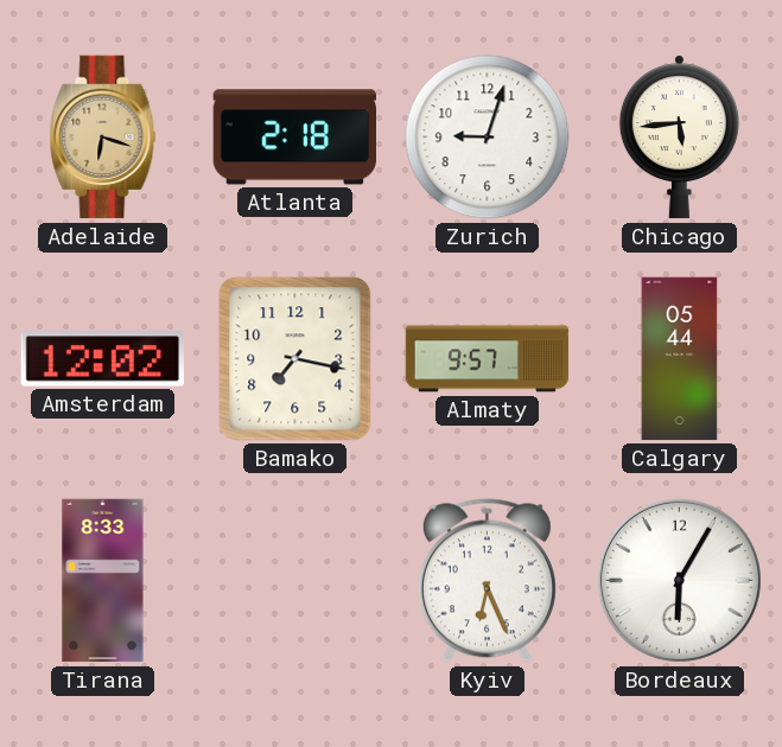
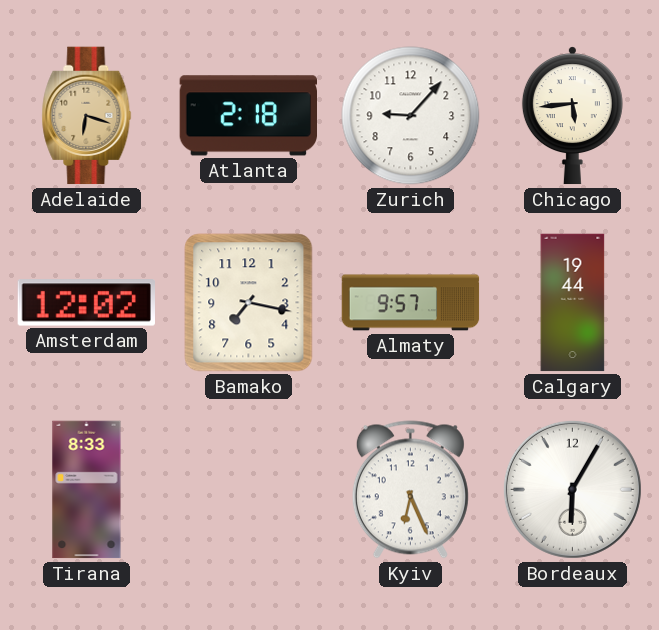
Zurich: 9:03 -> 9:07 (411, 116)
Calgary: 05:44 -> 19:44 (573, 303)
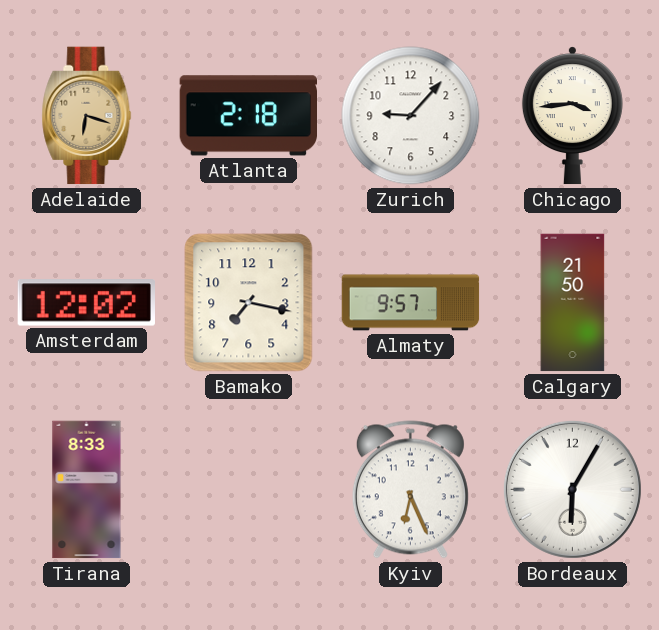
Chicago: 5:44 -> 3:44 (572, 116)
Calgary: 19:44 -> 21:50 (573, 303)
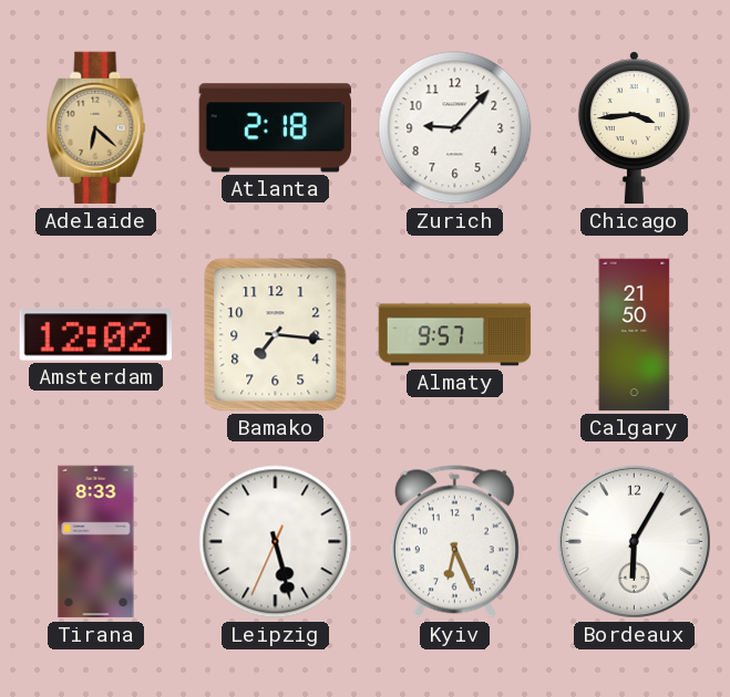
Adelaide: 6:18 -> 6:22 (96, 128)
Bamako: 7:17 -> 7:16 (276, 335)
Leipzig: none -> 5:27 (276, 542)
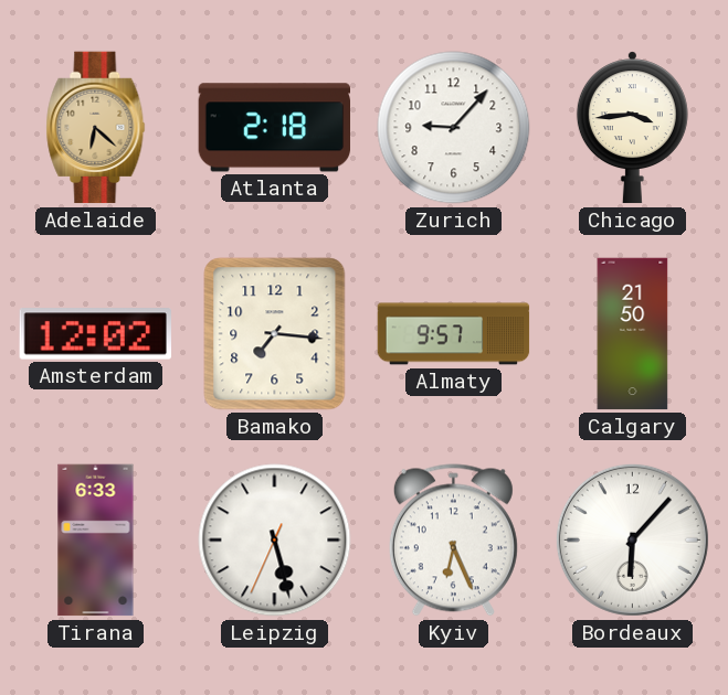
Tirana: 8:33 -> 6:33 (96, 541)
Bordeaux: 6:05 -> 6:07 (632, 539)
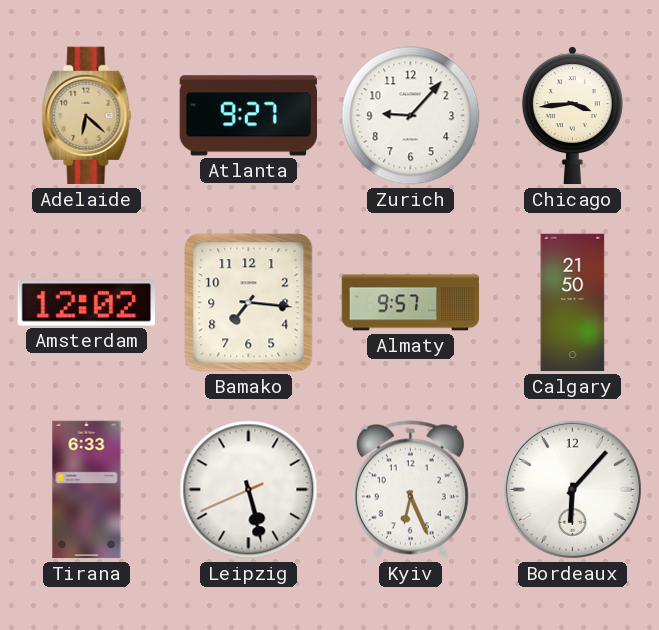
Atlanta: 2:18 -> 9:27 (249, 116)
Leipzig: 5:27:34 -> 5:27:41 (249, 490)
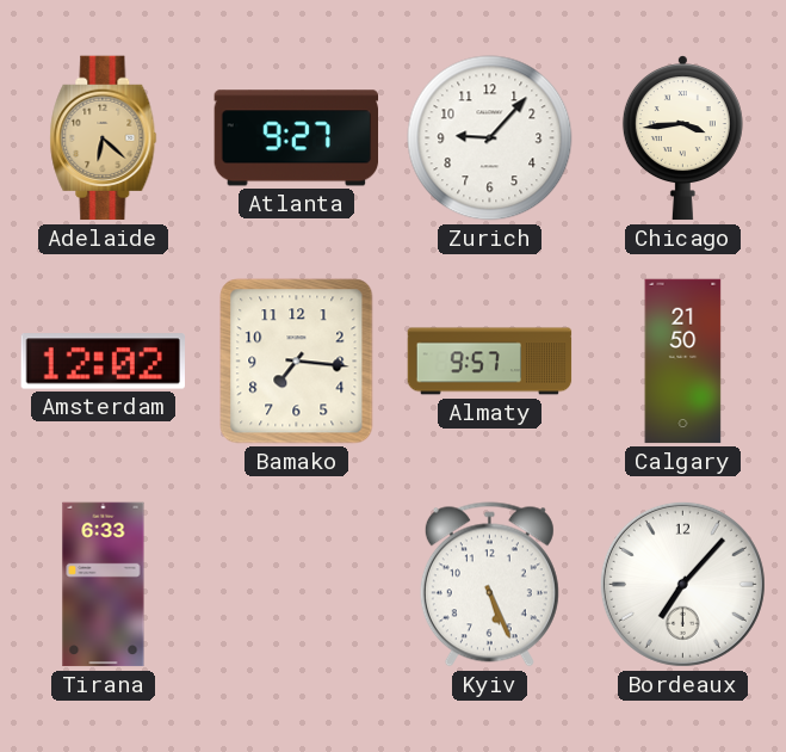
Leipzig: 5:27 -> none (249, 490)
Kyiv: 6:26 -> 5:26 (489, 585)
Bordeaux: 6:07 -> 7:07 (682, 584)
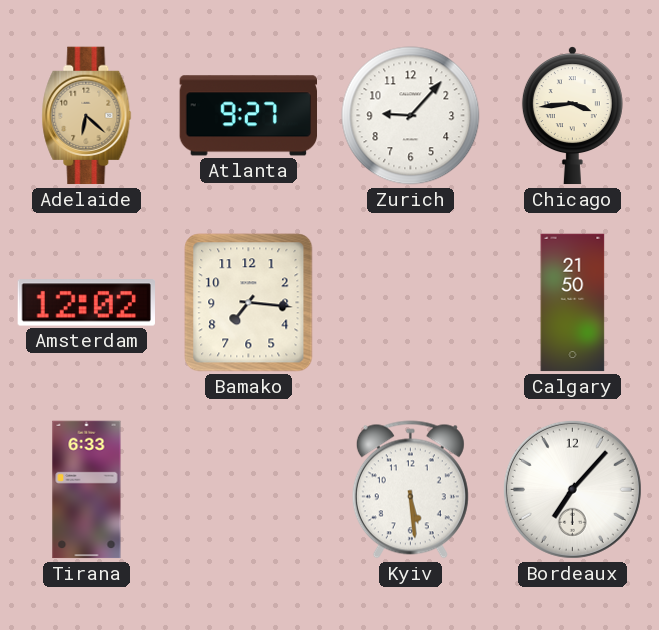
Almaty: 9:57 -> none (490, 362)
Kyiv: 5:26 -> 5:29 (410, 490)
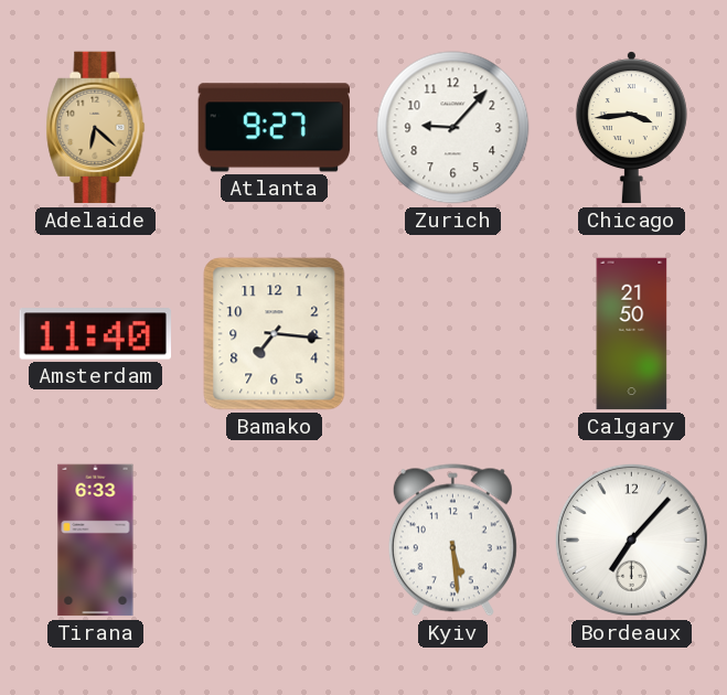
Amsterdam: 12:02 -> 11:40 (95, 334)
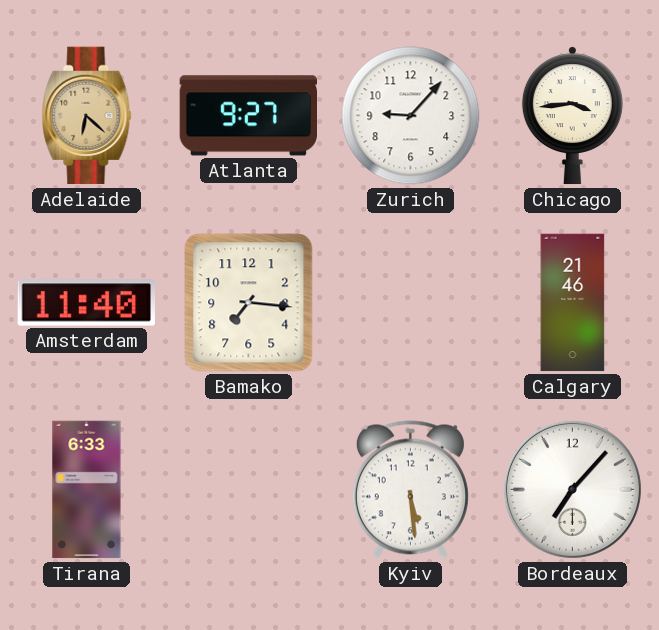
Calgary: 21:50 -> 21:46 (573, 303)
